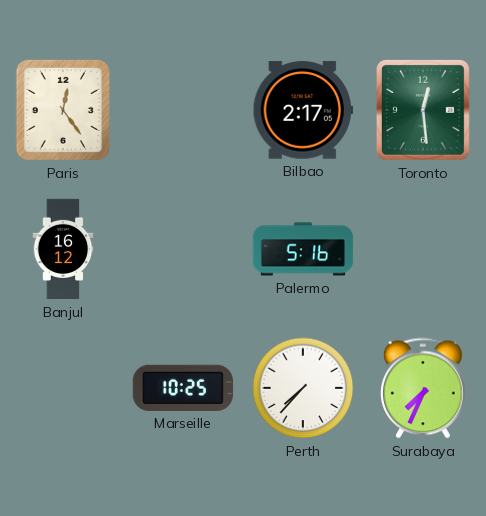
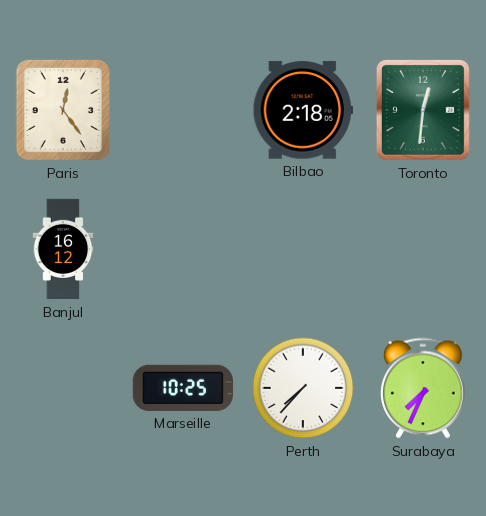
Bilbao: 2:17 -> 2:18 (302, 110)
Toronto: 12:29 -> 12:31 (423, 110)
Palermo: 5:16 -> none (303, 249)
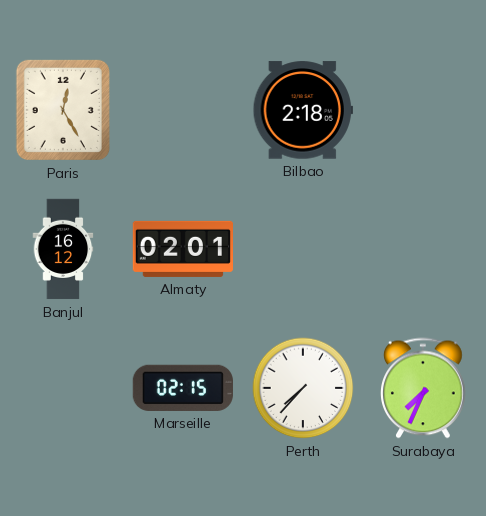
Paris: 12:24 -> 12:25 (63, 110)
Toronto: 12:31 -> none (423, 110)
Almaty: none -> 02:01 (182, 249)
Marseille: 10:25 -> 02:15 (183, 388)
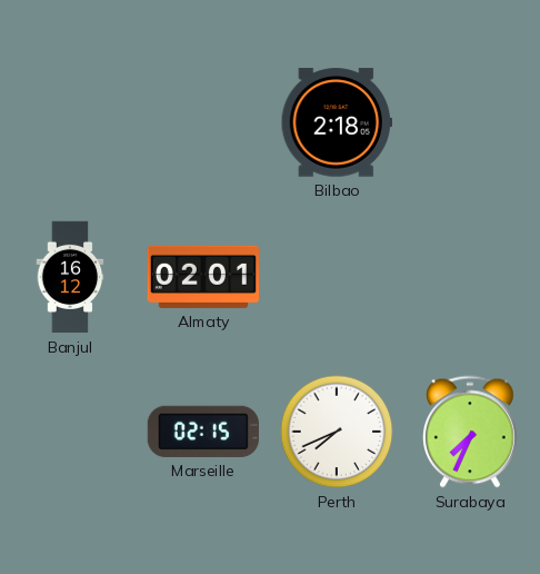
Paris: 12:25 -> none (63, 110)
Perth: 7:37 -> 7:41 (337, 432)
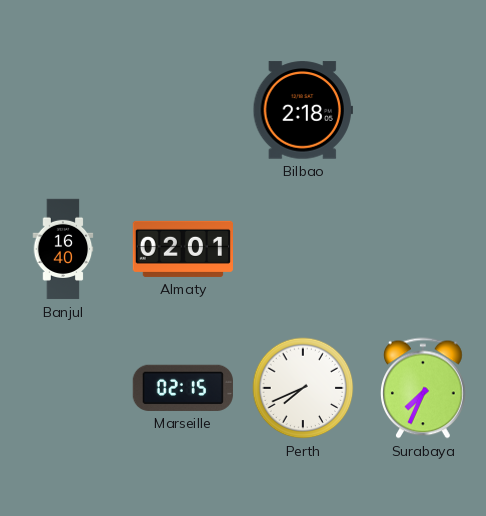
Banjul: 16:12 -> 16:40 (63, 249)
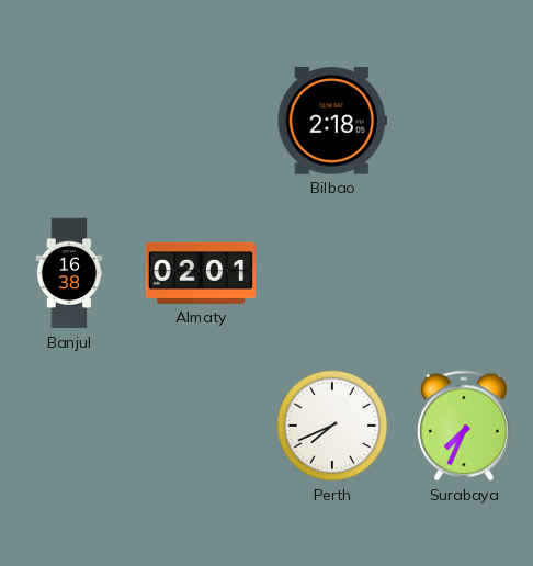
Banjul: 16:40 -> 16:38 (69, 273)
Marseille: 02:15 -> none (183, 388)
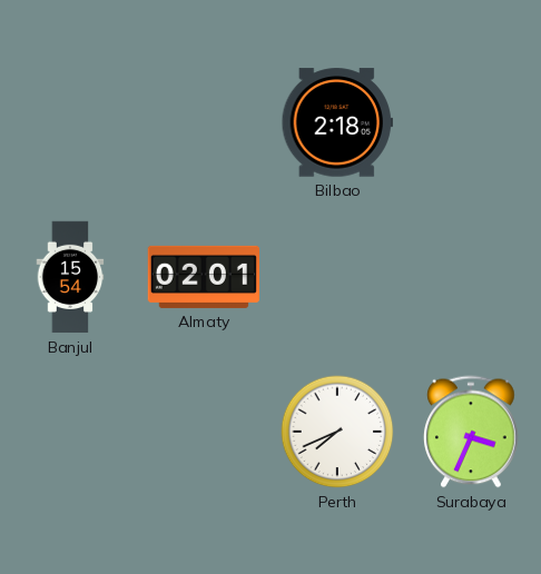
Banjul: 16:38 -> 15:54 (70, 277)
Surabaya: 7:34 -> 3:34 (472, 432)
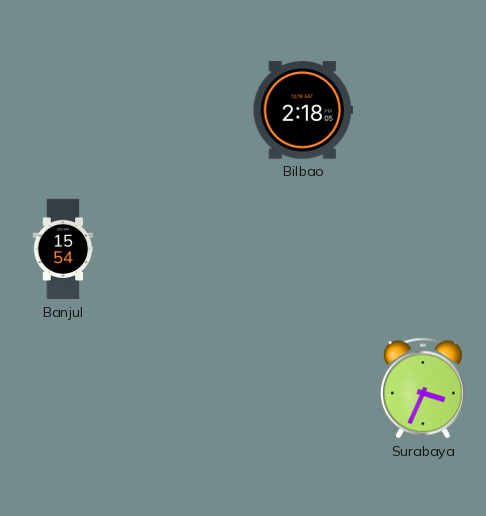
Almaty: 02:01 -> none (203, 277)
Perth: 7:41 -> none (337, 432)
